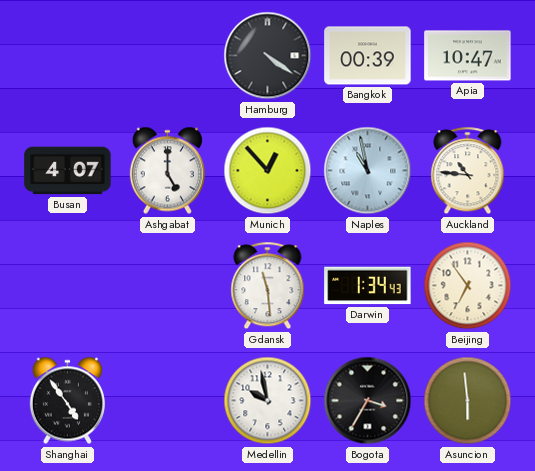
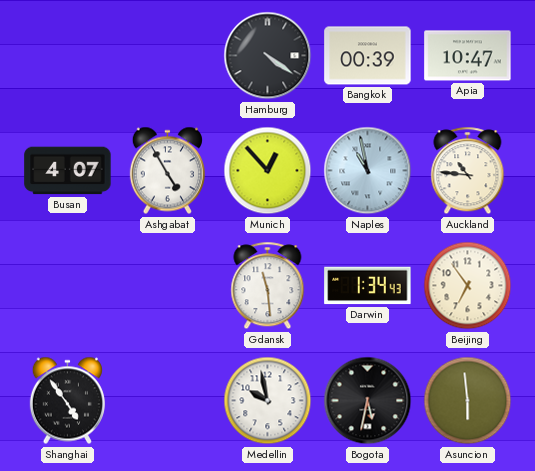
Ashgabat: 5:00 -> 4:55 (167, 171)
Bogota: 3:35 -> 5:32 (368, 401)
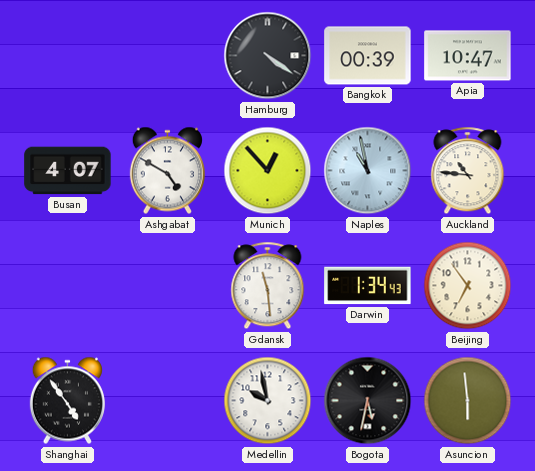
Ashgabat: 4:55 -> 4:50 (167, 171)
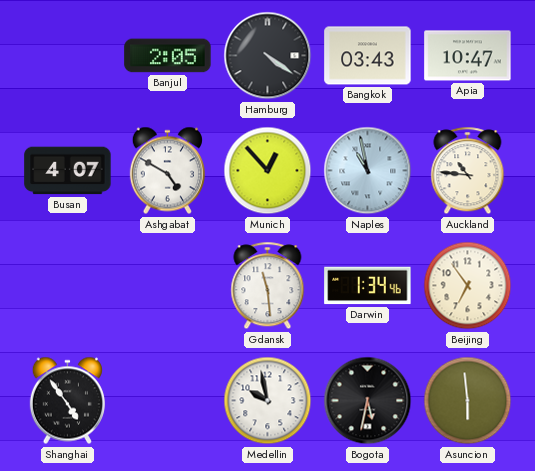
Banjul: none -> 2:05 (168, 56)
Bangkok: 00:39 -> 03:43 (368, 56)
Darwin: 1:34:43 -> 1:34:46 (368, 286)
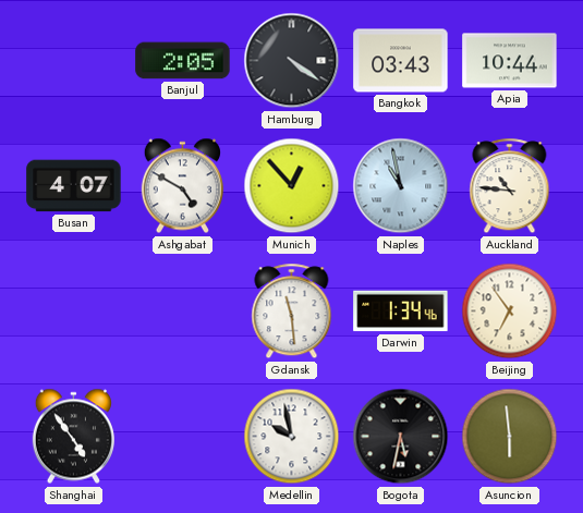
Apia: 10:47 -> 10:44 (510, 61)
